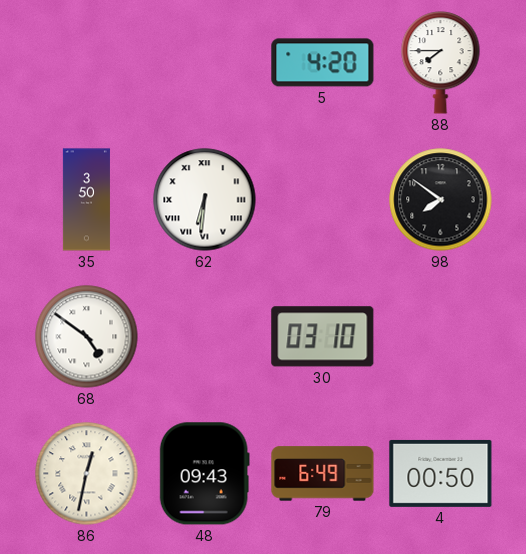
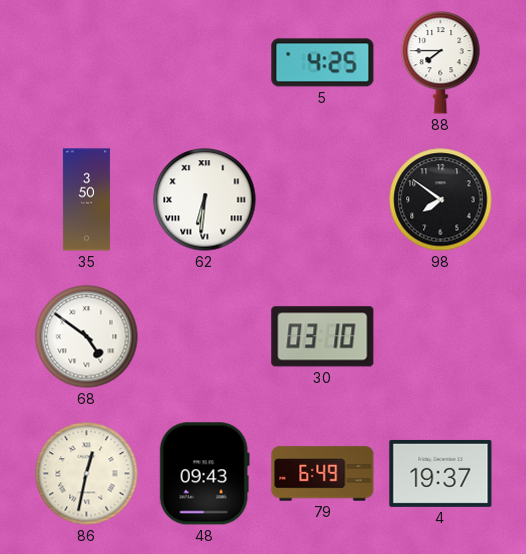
5: 4:20 -> 4:25 (323, 63)
4: 00:50 -> 19:37 (441, 473)
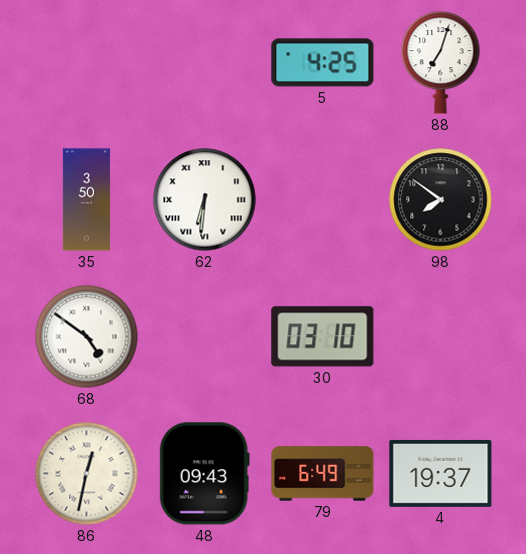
88: 7:45 -> 7:03 (441, 63)
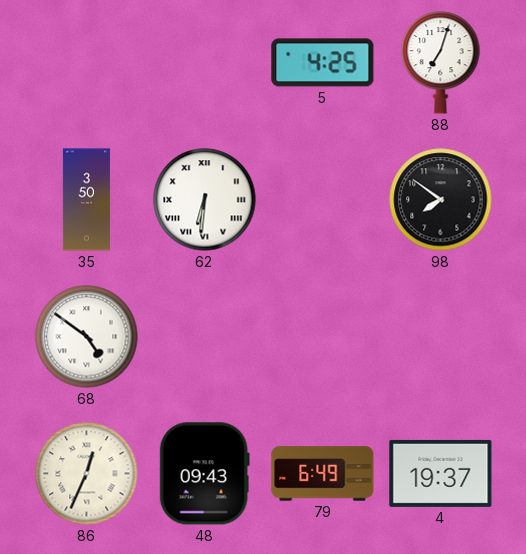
30: 03:10 -> none (323, 337)
86: 12:32 -> 12:34 (87, 474)
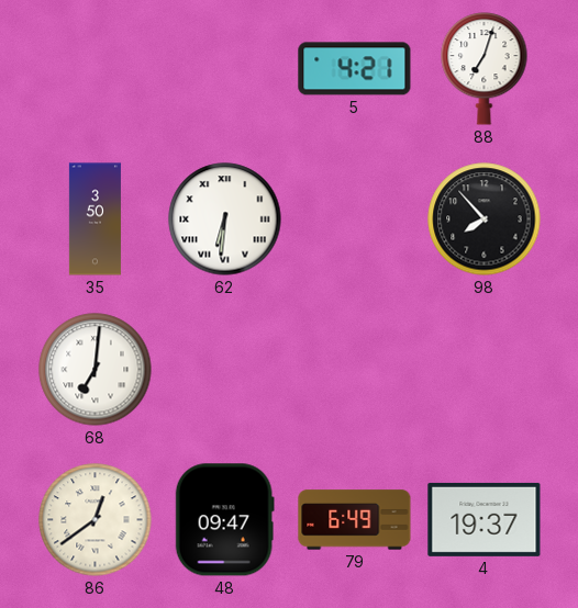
5: 4:25 -> 4:21 (355, 69)
98: 7:51 -> 7:53 (485, 219)
68: 4:51 -> 7:01 (96, 370)
86: 12:34 -> 12:39 (96, 520)
48: 09:43 -> 09:47 (224, 520)
